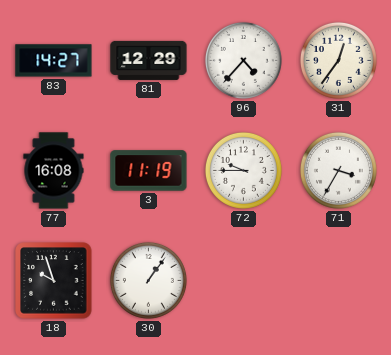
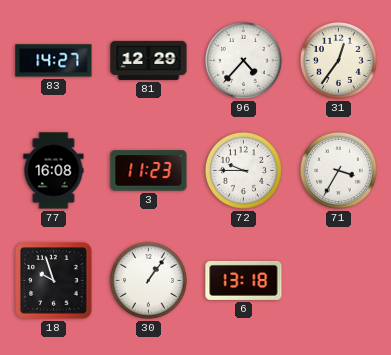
3: 11:19 -> 11:23 (149, 171)
6: none -> 13:18 (244, 280)
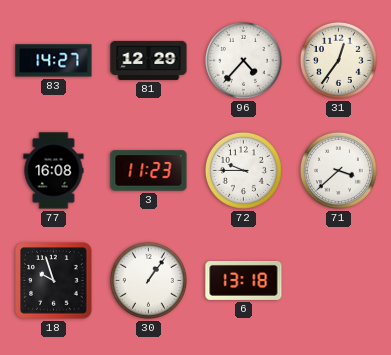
71: 3:35 -> 3:38 (338, 170)
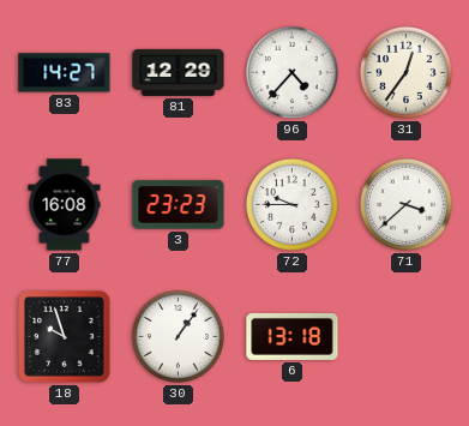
3: 11:23 -> 23:23 (179, 205)
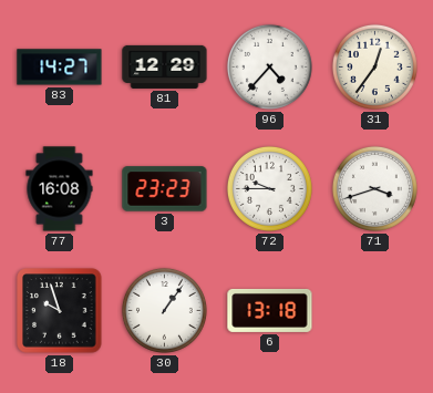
71: 3:38 -> 3:42 (374, 188)
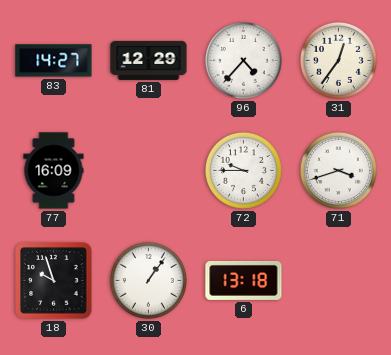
77: 16:08 -> 16:09 (54, 171)
3: 23:23 -> none (165, 189)
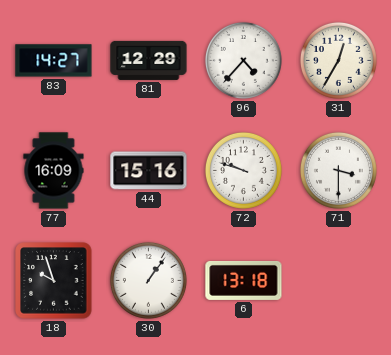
31: 12:36 -> 12:35 (338, 60)
44: none -> 15:16 (149, 171)
72: 9:45 -> 9:48 (243, 170)
71: 3:42 -> 3:30 (338, 170)
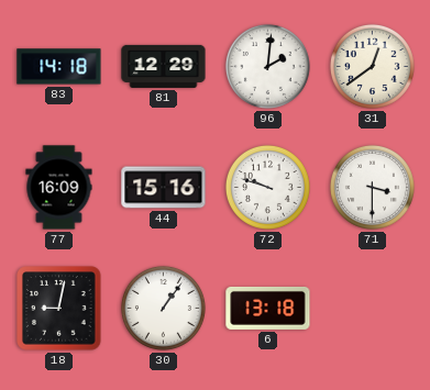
83: 14:27 -> 14:18 (59, 67)
96: 4:37 -> 2:01 (267, 66)
31: 12:35 -> 12:39 (372, 66)
18: 9:57 -> 9:02 (59, 309)
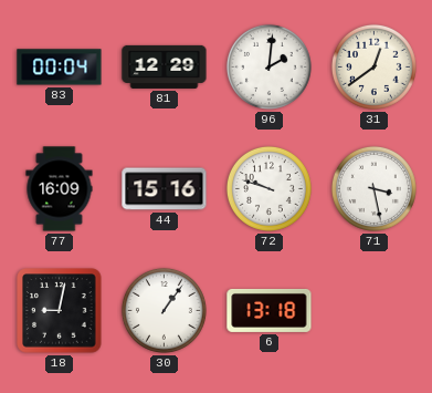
83: 14:18 -> 00:04 (60, 68)
71: 3:30 -> 3:28 (373, 188)
